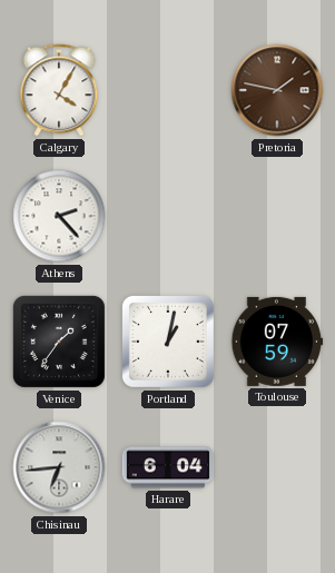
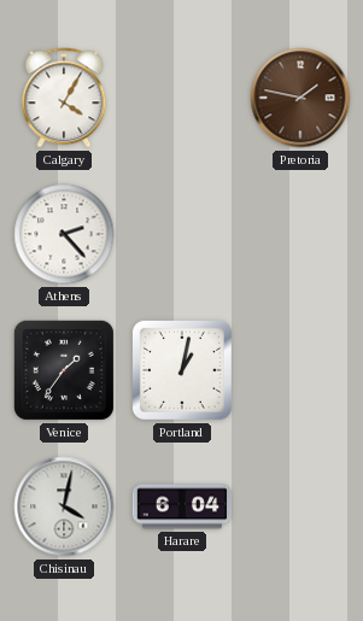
Toulouse: 07:59 -> none (277, 342)
Chisinau: 6:44 -> 4:02 (64, 506)
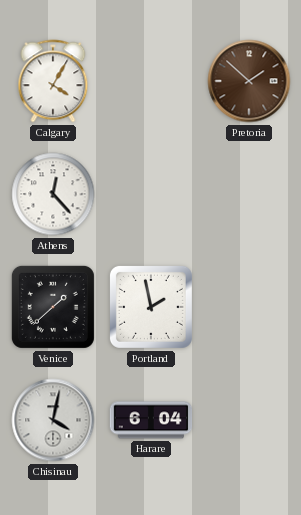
Pretoria: 1:47 -> 1:52 (249, 81)
Athens: 2:23 -> 12:23 (53, 194)
Venice: 1:36 -> 1:38 (53, 307)
Portland: 1:02 -> 1:58 (151, 307)
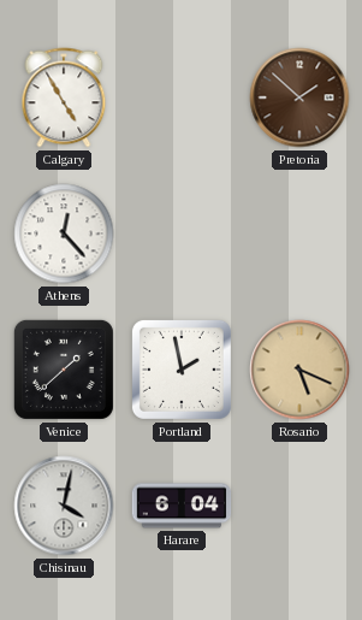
Calgary: 4:05 -> 4:55 (64, 98)
Rosario: none -> 5:19 (299, 370)
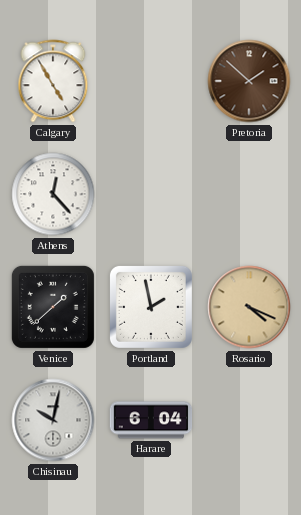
Rosario: 5:19 -> 4:19 (249, 307)
Chisinau: 4:02 -> 10:02 (53, 420)
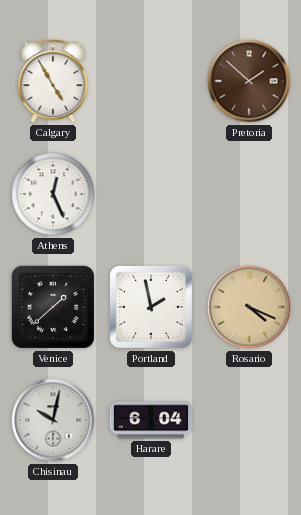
Athens: 12:23 -> 12:26 (53, 194)
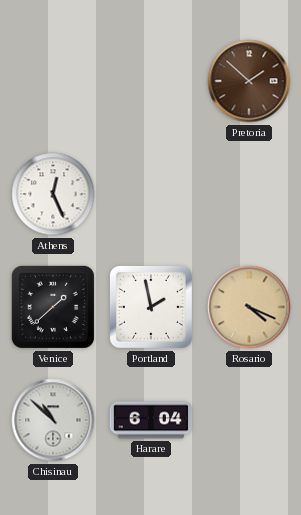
Calgary: 4:55 -> none (53, 81)
Chisinau: 10:02 -> 10:52 (53, 420)
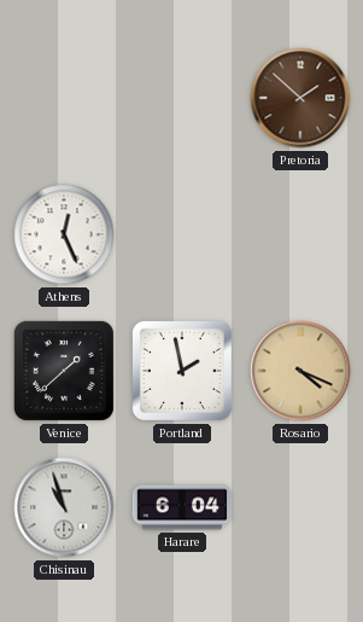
Chisinau: 10:52 -> 10:57 (64, 507)
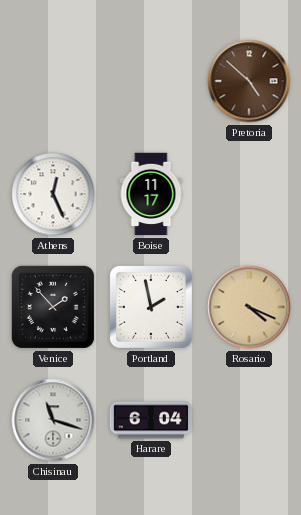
Pretoria: 1:52 -> 4:52 (249, 81)
Boise: none -> 11:17 (151, 194)
Venice: 1:38 -> 1:53 (53, 307)
Chisinau: 10:57 -> 11:18 (53, 420)
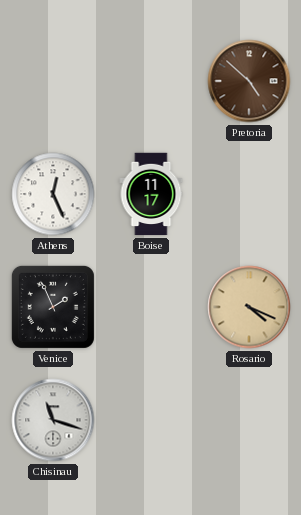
Venice: 1:53 -> 1:56 (53, 307)
Portland: 1:58 -> none (151, 307)
Harare: 6:04 -> none (151, 420)
